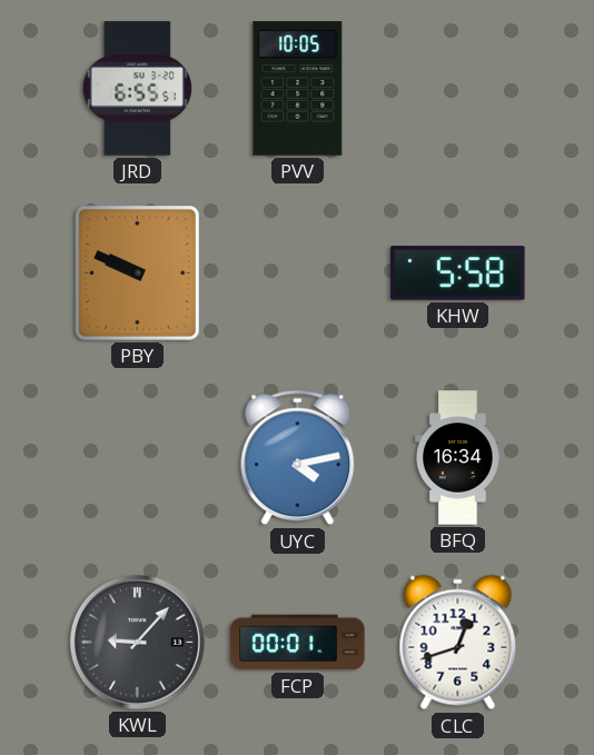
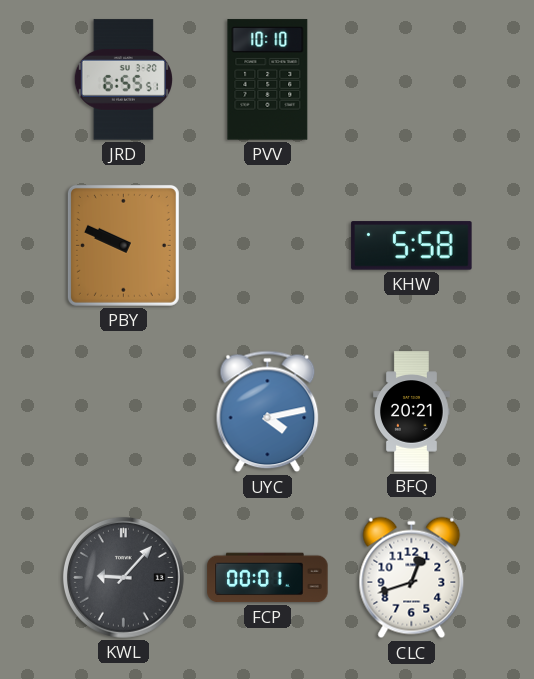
PVV: 10:05 -> 10:10 (268, 80)
BFQ: 16:34 -> 20:21 (412, 412)
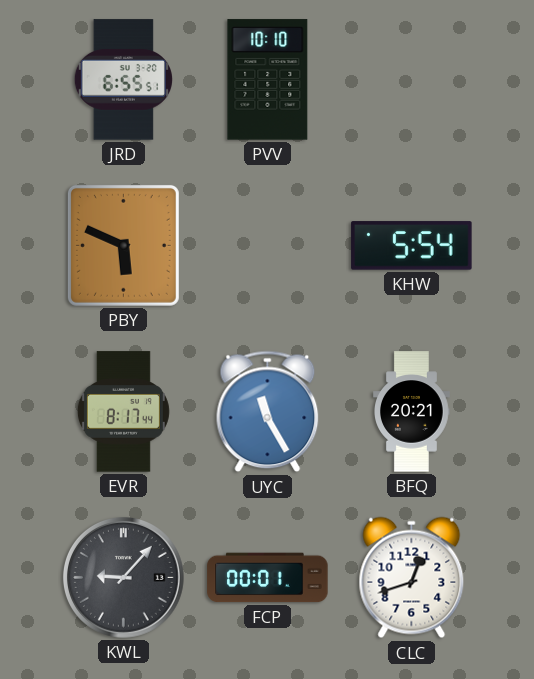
PBY: 9:49 -> 5:49 (123, 245)
KHW: 5:58 -> 5:54 (412, 246)
EVR: none -> 8:17 (123, 412)
UYC: 4:13 -> 11:25 (268, 412)
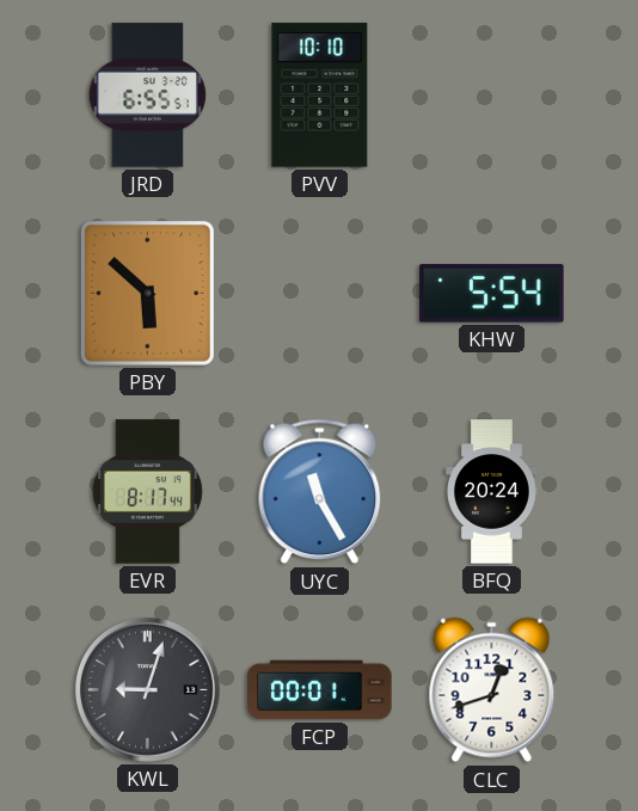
PBY: 5:49 -> 5:52 (147, 293)
BFQ: 20:21 -> 20:24 (492, 492)
KWL: 9:07 -> 9:03 (147, 689)
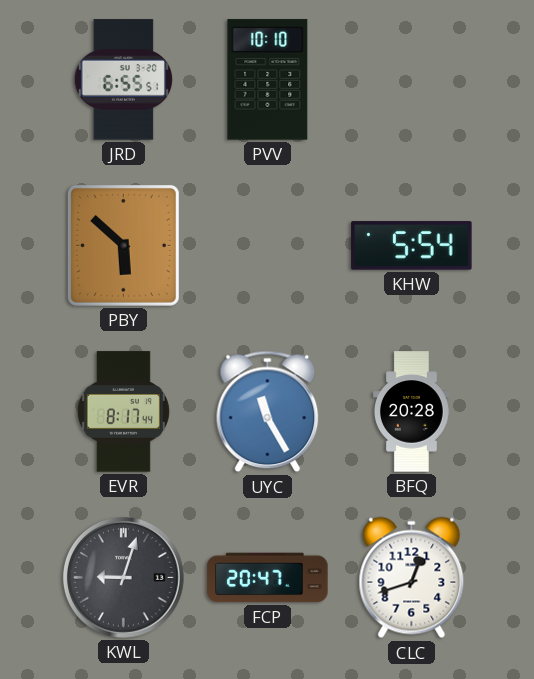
BFQ: 20:24 -> 20:28 (412, 412)
FCP: 00:01 -> 20:47 (268, 578)
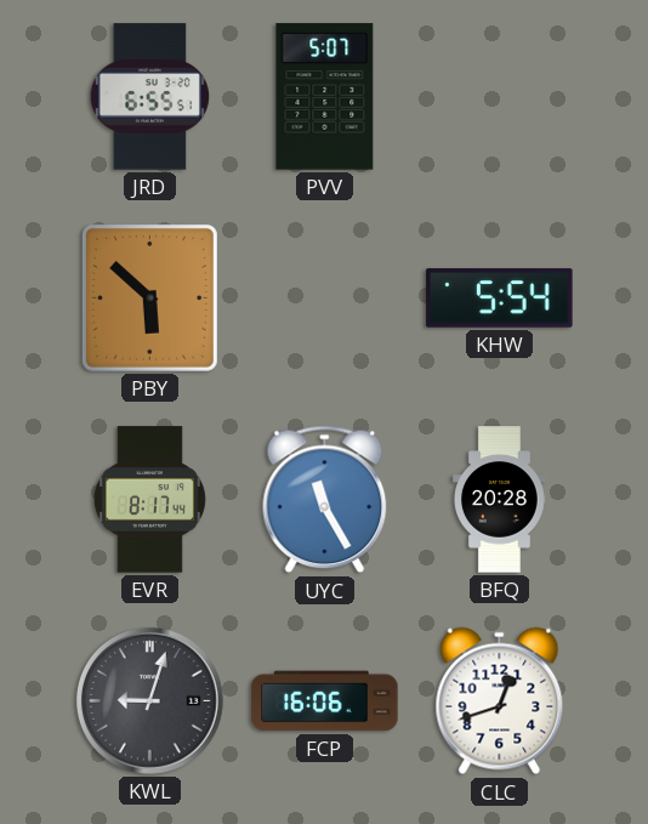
PVV: 10:10 -> 5:07 (325, 97)
FCP: 20:47 -> 16:06 (325, 701)
